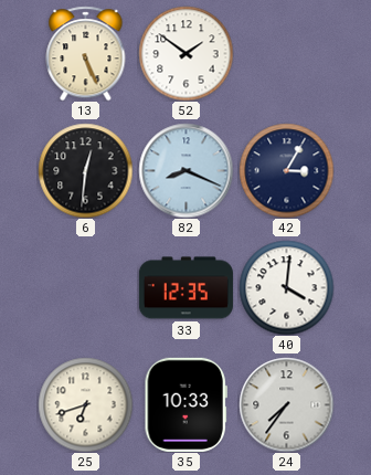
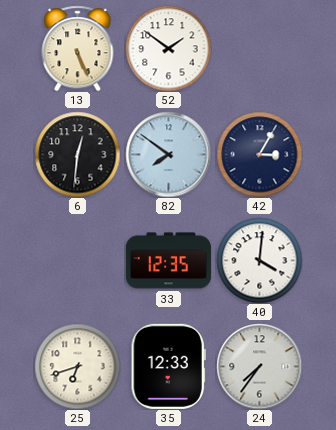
82: 8:19 -> 7:51 (168, 154)
35: 10:33 -> 12:33 (168, 366)
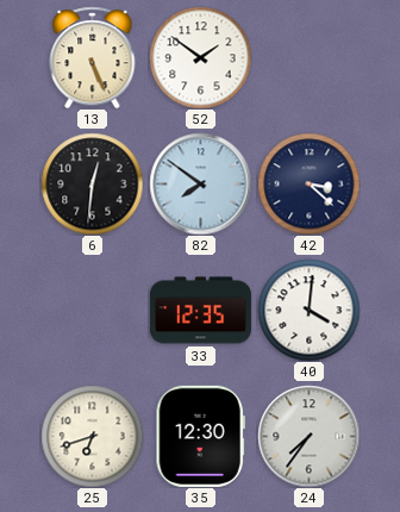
42: 3:05 -> 3:22 (308, 183)
35: 12:33 -> 12:30 (200, 436)
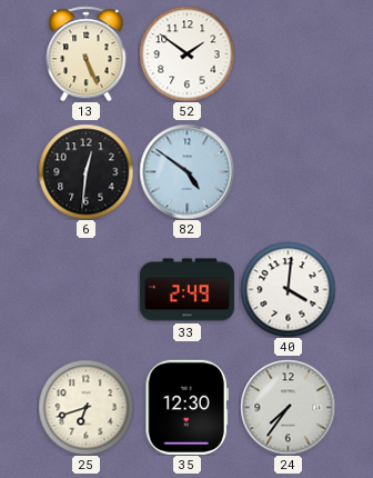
82: 7:51 -> 4:51 (186, 171)
42: 3:22 -> none (308, 183)
33: 12:35 -> 2:49 (186, 290)
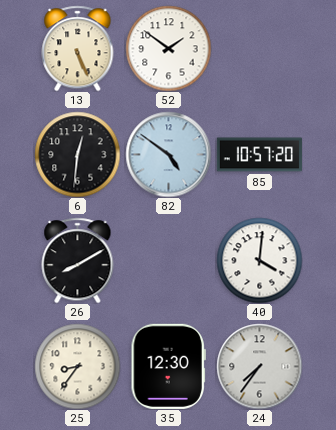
85: none -> 10:57 (259, 155)
26: none -> 8:10 (78, 260)
33: 2:49 -> none (186, 290)
25: 6:42 -> 8:36 (77, 366)
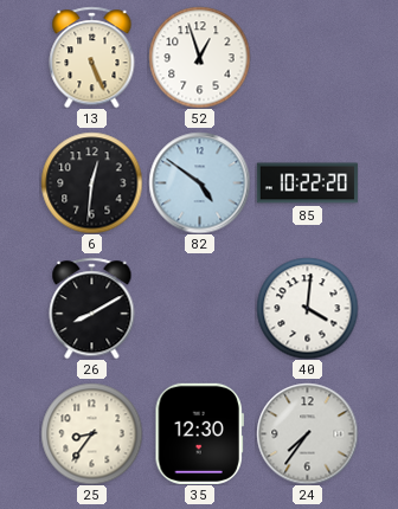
52: 1:51 -> 12:57 (199, 57)
85: 10:57 -> 10:22 (307, 183)
